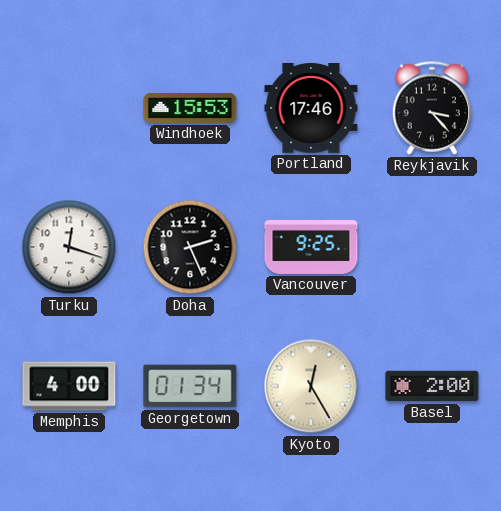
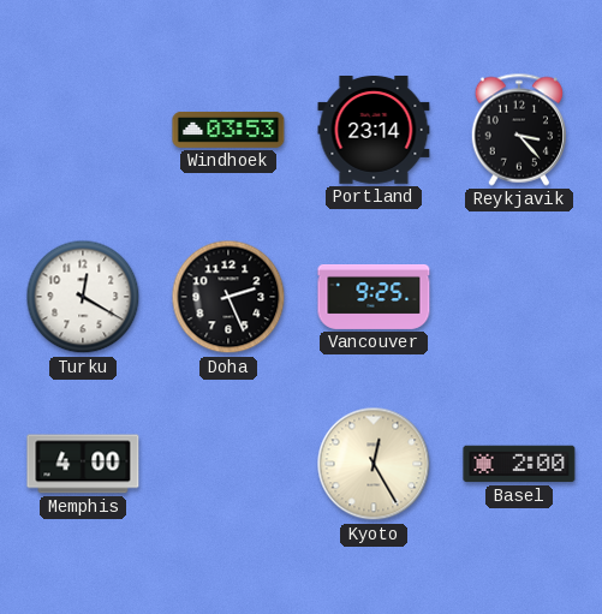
Windhoek: 15:53 -> 03:53 (228, 130)
Portland: 17:46 -> 23:14 (374, 131)
Turku: 12:18 -> 12:20 (83, 297)
Georgetown: 01:34 -> none (190, 386)
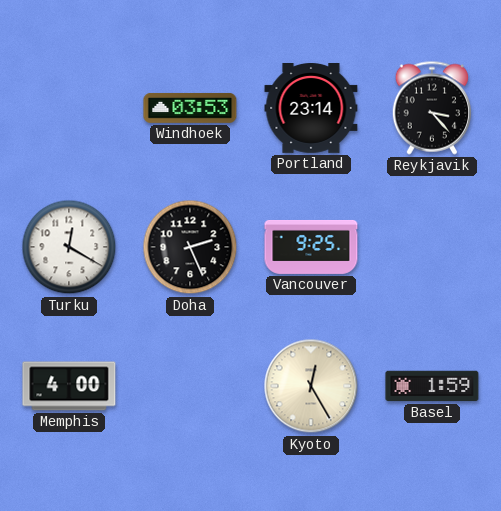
Basel: 2:00 -> 1:59 (432, 386)
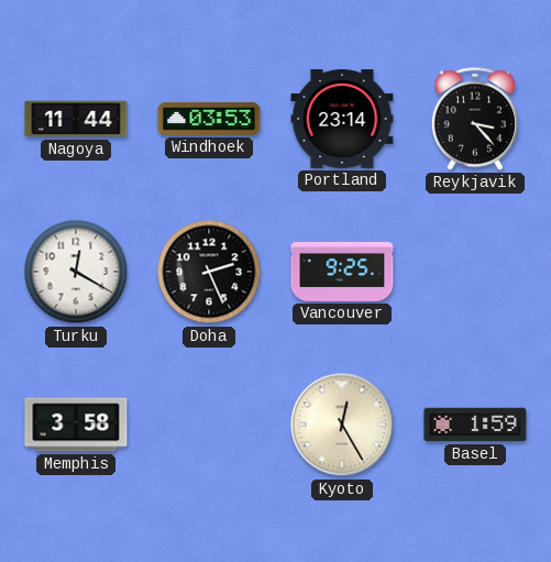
Nagoya: none -> 11:44 (76, 119)
Memphis: 4:00 -> 3:58 (76, 425)
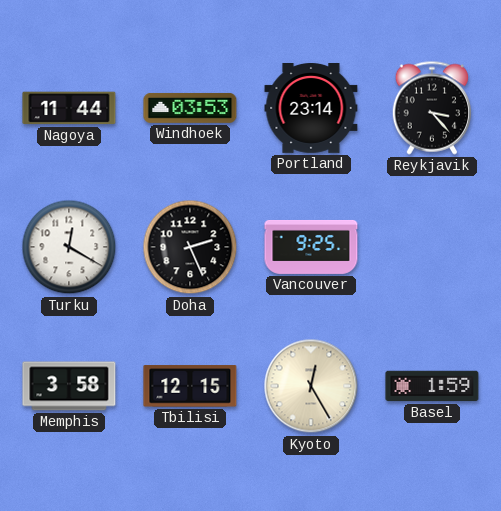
Tbilisi: none -> 12:15 (190, 386)
